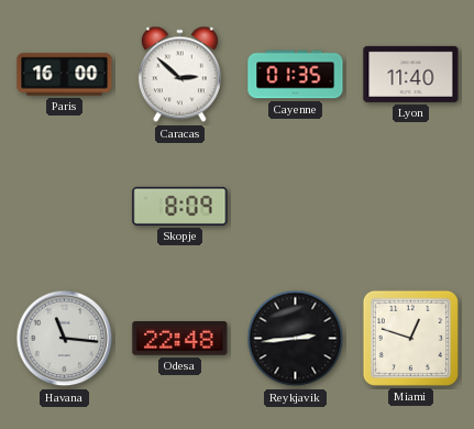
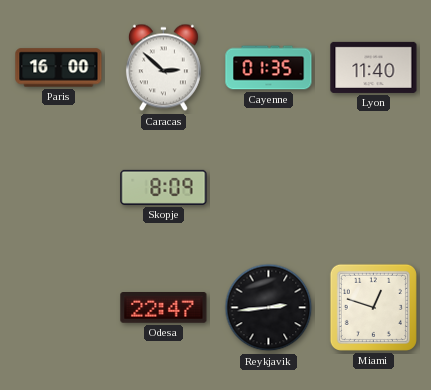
Havana: 11:16 -> none (65, 339)
Odesa: 22:48 -> 22:47 (164, 308)
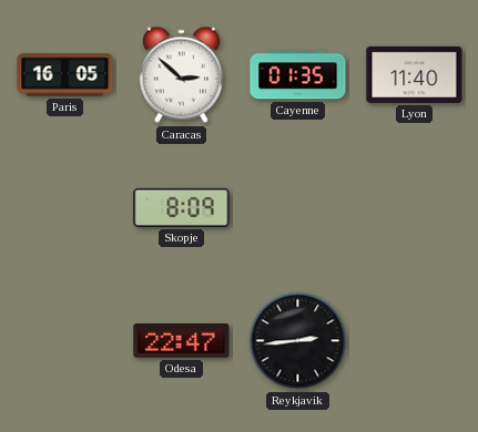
Paris: 16:00 -> 16:05 (65, 75)
Miami: 12:48 -> none (373, 307)
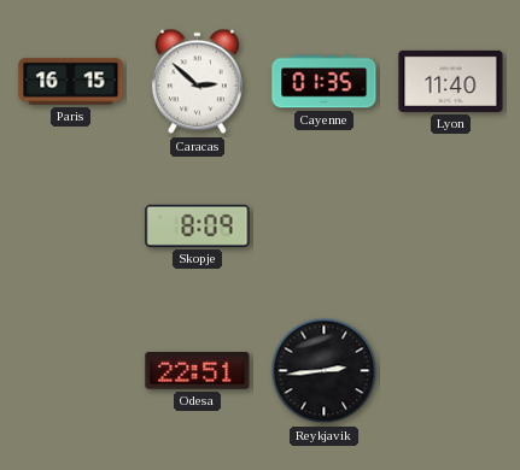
Paris: 16:05 -> 16:15 (71, 82)
Odesa: 22:47 -> 22:51 (198, 371)
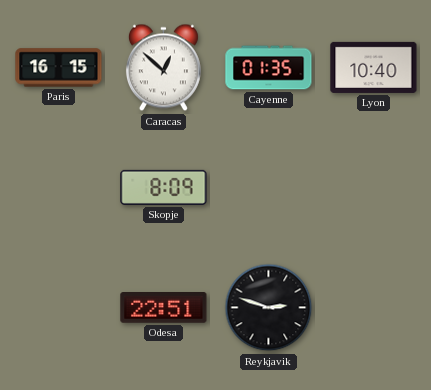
Caracas: 2:52 -> 12:52 (163, 68)
Lyon: 11:40 -> 10:40 (374, 67)
Reykjavik: 2:44 -> 2:48 (269, 308)
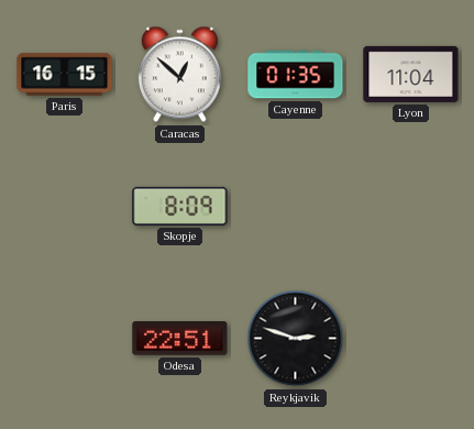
Lyon: 10:40 -> 11:04 (411, 74)
